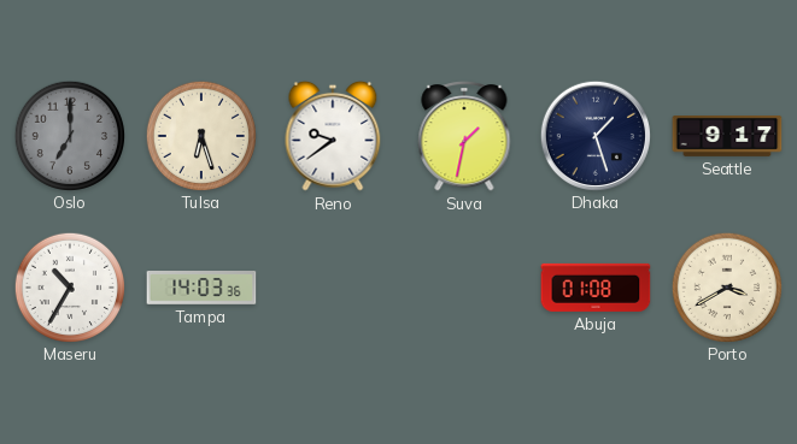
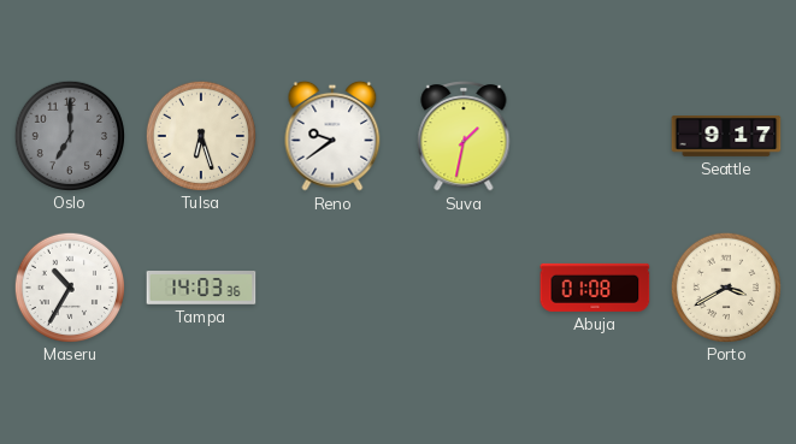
Dhaka: 1:27 -> none (594, 135)
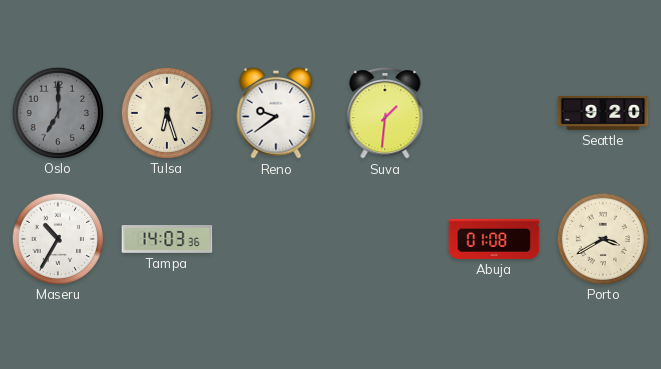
Suva: 1:32 -> 1:31 (385, 114)
Seattle: 9:17 -> 9:20 (603, 114)
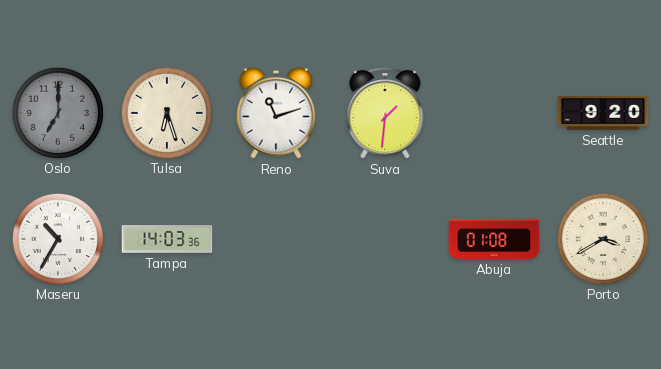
Reno: 9:39 -> 11:12 (276, 113)
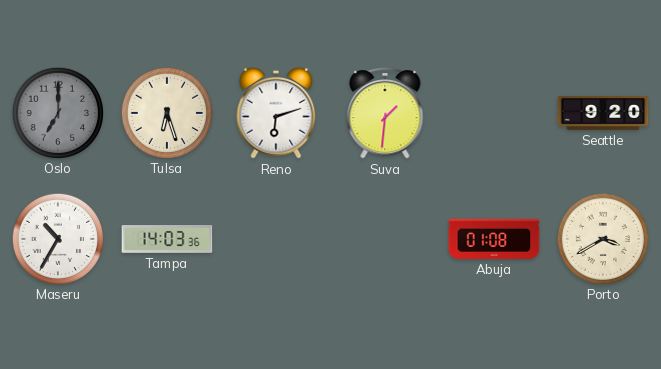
Reno: 11:12 -> 6:12 (276, 113)
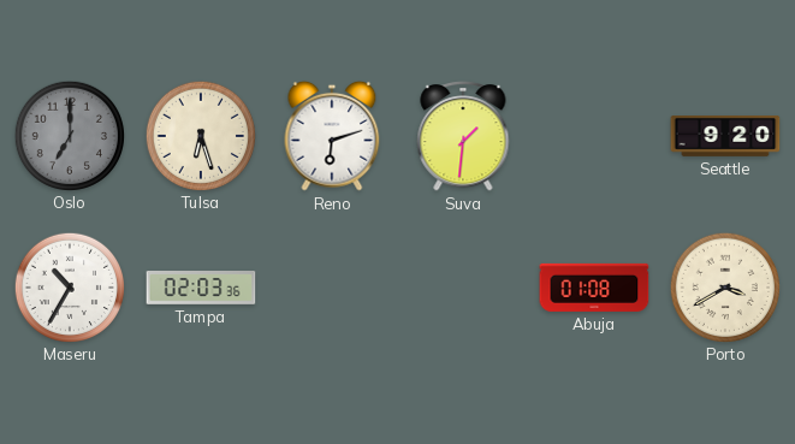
Tampa: 14:03 -> 02:03 (201, 289)
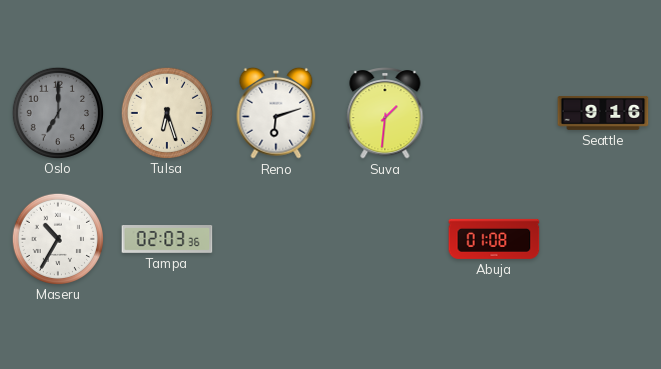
Seattle: 9:20 -> 9:16 (603, 114)
Porto: 3:40 -> none (724, 286)
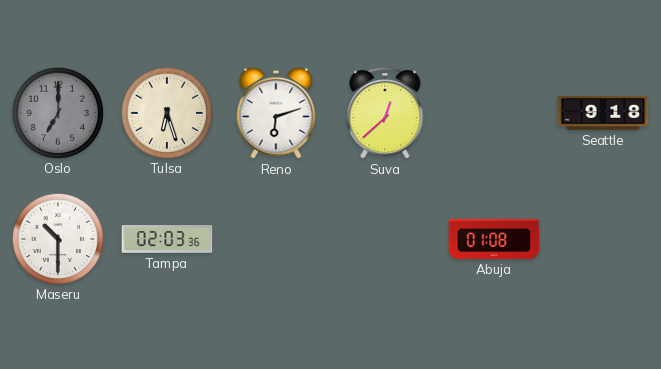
Suva: 1:31 -> 12:38 (385, 114)
Seattle: 9:16 -> 9:18 (603, 114)
Maseru: 10:35 -> 10:30 (57, 238)
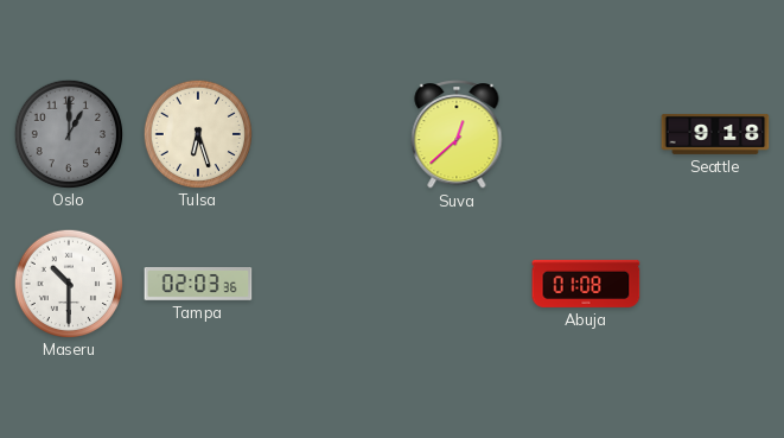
Oslo: 7:00 -> 1:00 (68, 133)
Reno: 6:12 -> none (276, 113)
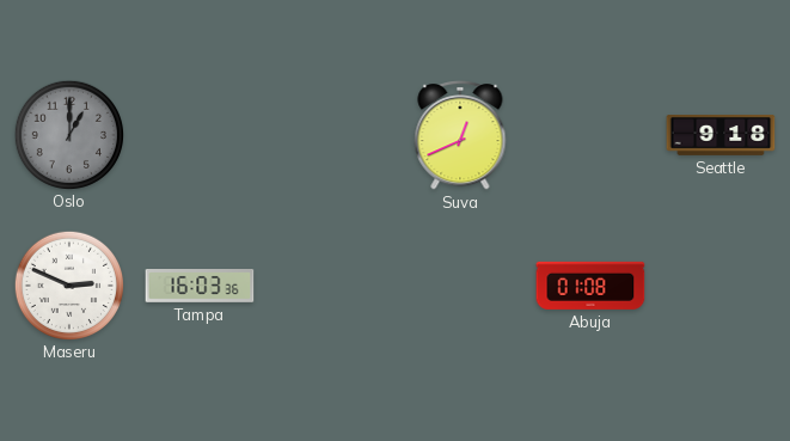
Tulsa: 6:27 -> none (197, 133)
Suva: 12:38 -> 12:41 (460, 136)
Maseru: 10:30 -> 2:49 (68, 284)
Tampa: 02:03 -> 16:03 (200, 287)
